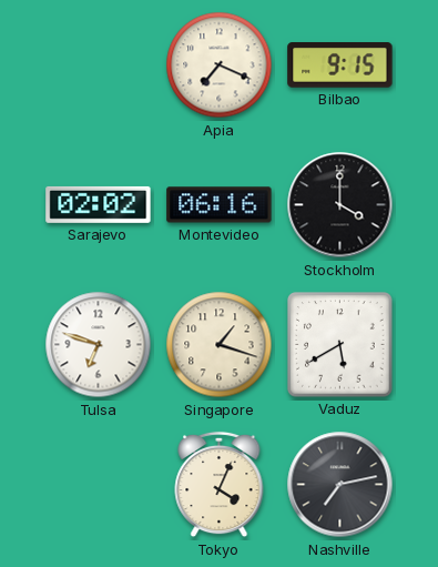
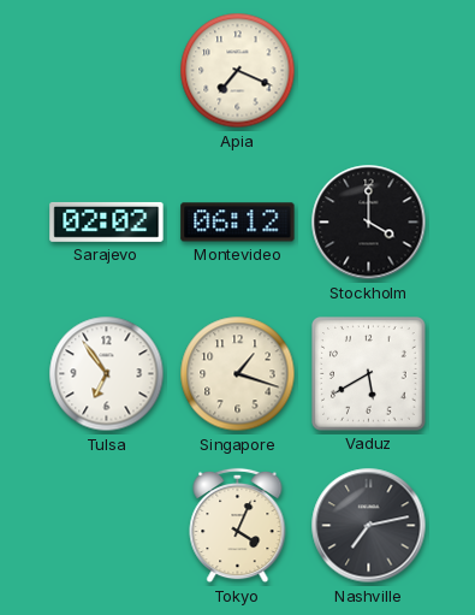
Bilbao: 9:15 -> none (340, 65)
Montevideo: 06:16 -> 06:12 (238, 223)
Tulsa: 6:48 -> 6:54 (107, 374)
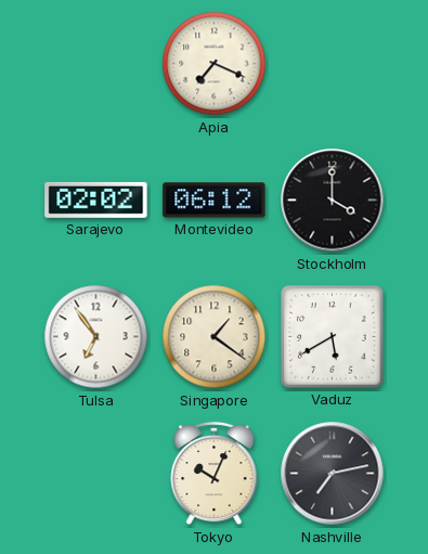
Singapore: 1:18 -> 1:21 (215, 337)
Tokyo: 4:04 -> 10:04 (215, 474)
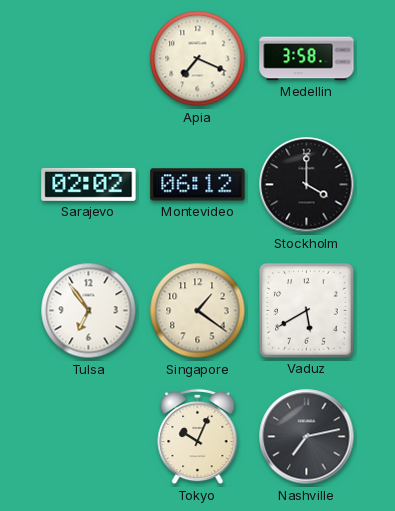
Medellin: none -> 3:58 (307, 59)
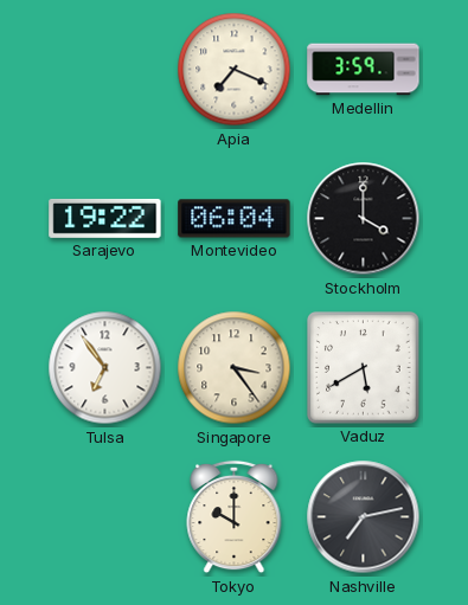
Medellin: 3:58 -> 3:59 (364, 70)
Sarajevo: 02:02 -> 19:22 (105, 218)
Montevideo: 06:12 -> 06:04 (235, 219)
Singapore: 1:21 -> 3:24 (235, 368)
Tokyo: 10:04 -> 10:00 (235, 517)
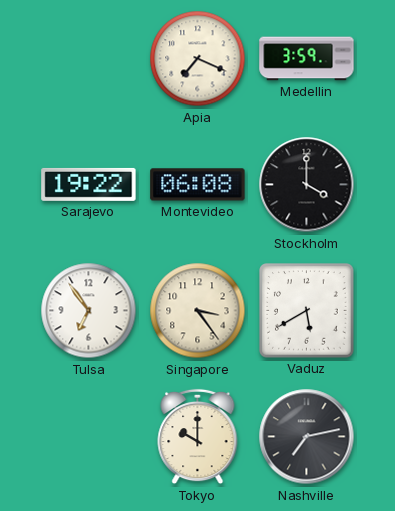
Montevideo: 06:04 -> 06:08 (198, 185)
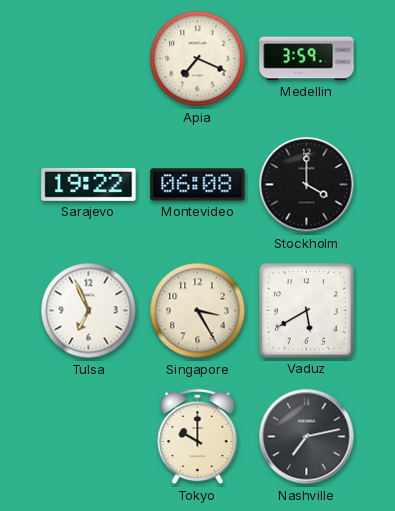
Tulsa: 6:54 -> 6:56 (89, 311)
Singapore: 3:24 -> 3:25 (198, 311)
